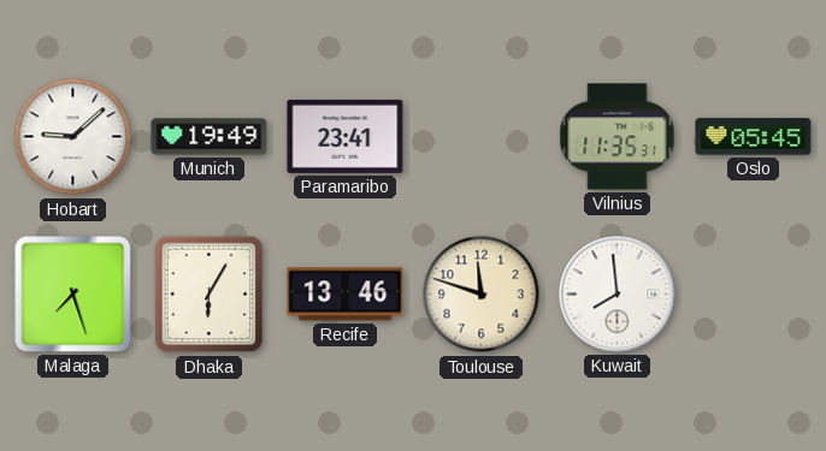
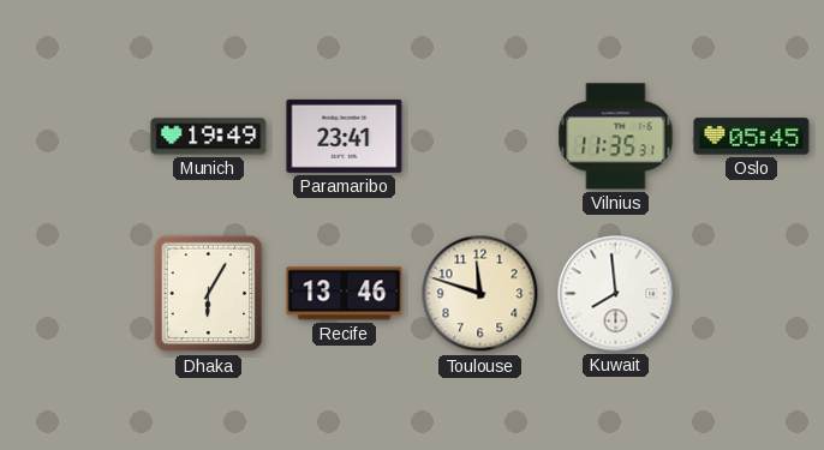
Hobart: 9:08 -> none (73, 137)
Malaga: 7:27 -> none (73, 295)
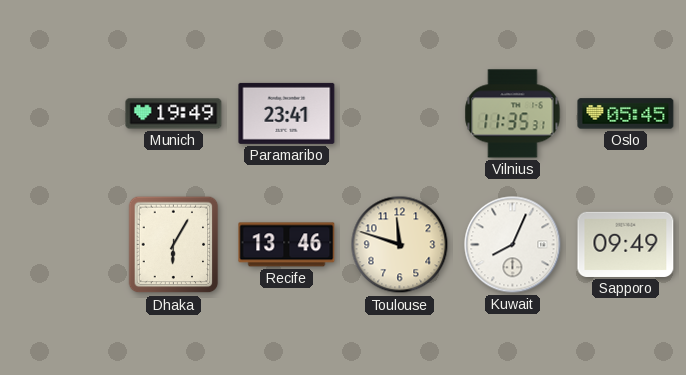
Kuwait: 7:59 -> 8:04 (513, 245)
Sapporo: none -> 09:49 (626, 244)
